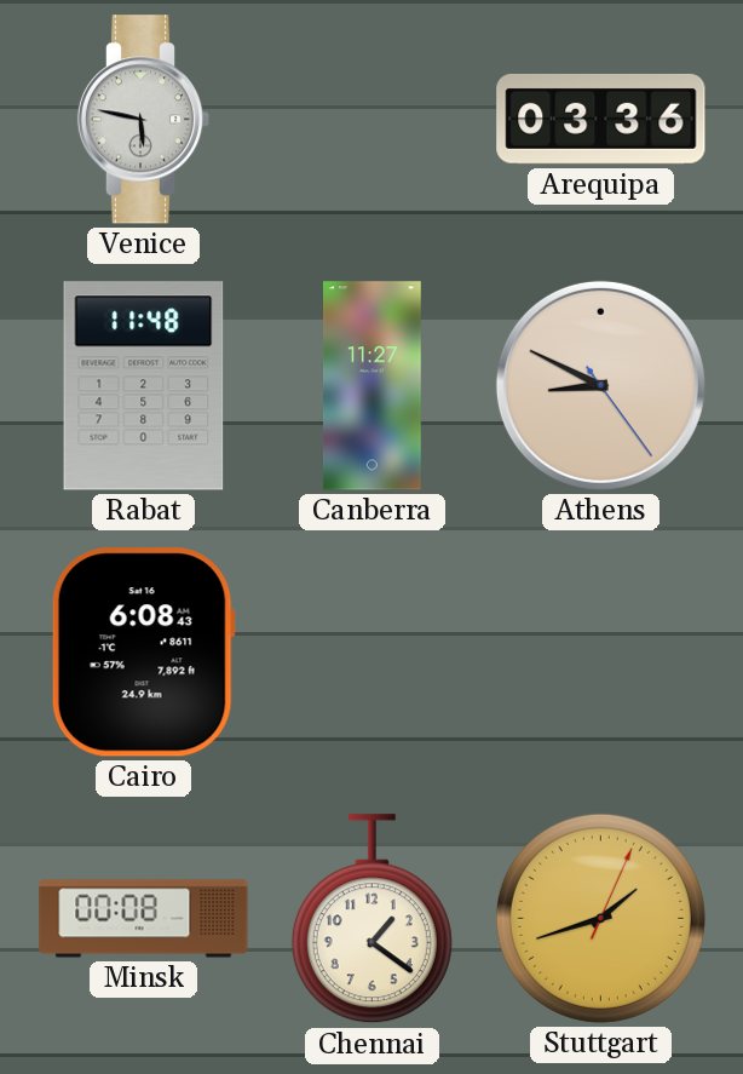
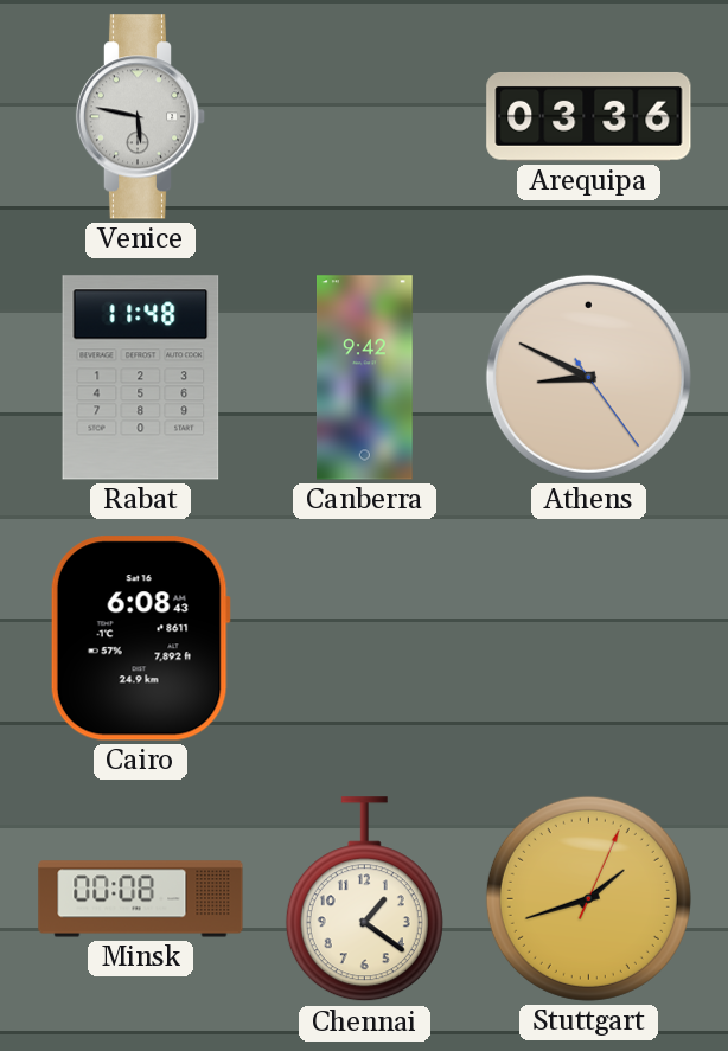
Canberra: 11:27 -> 9:42 (365, 378)
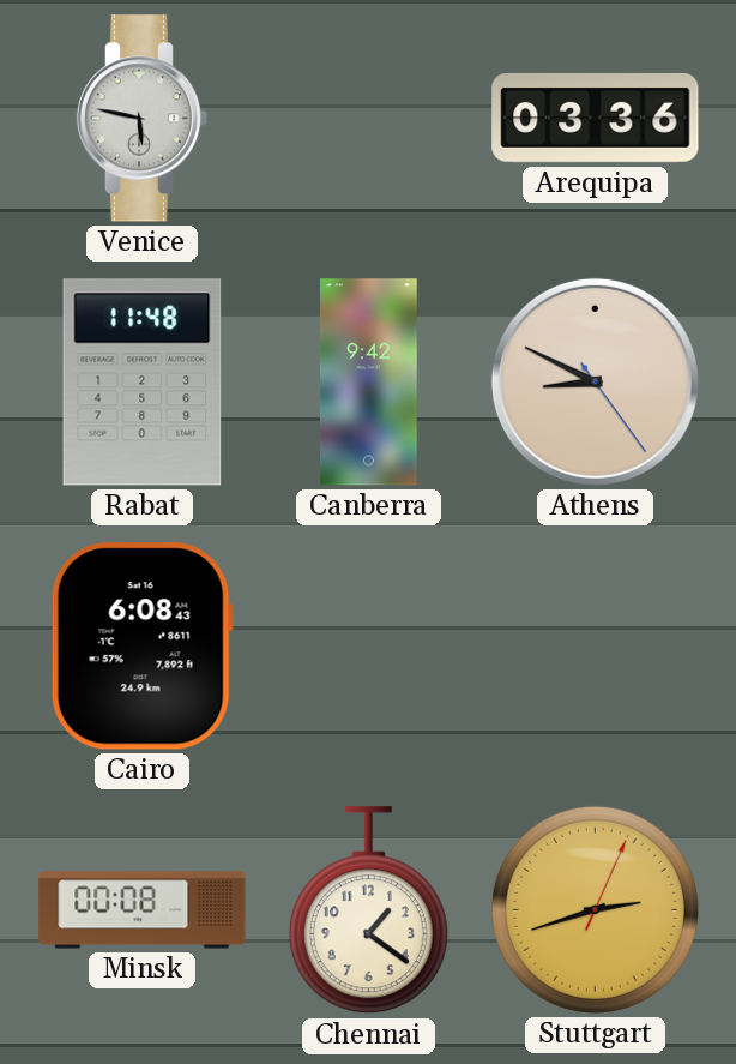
Stuttgart: 1:42 -> 2:42 (595, 909)
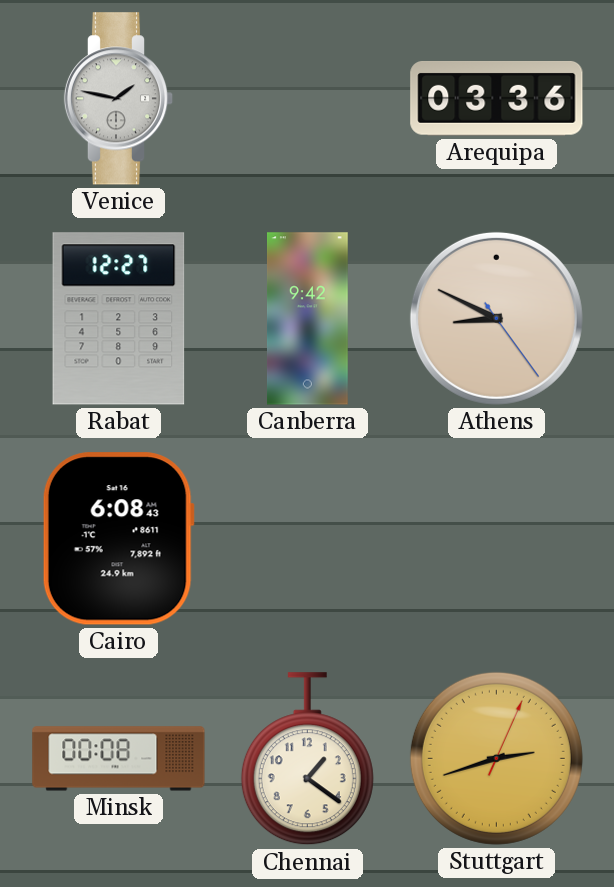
Venice: 5:47 -> 1:47 (119, 99)
Rabat: 11:48 -> 12:27 (119, 319)
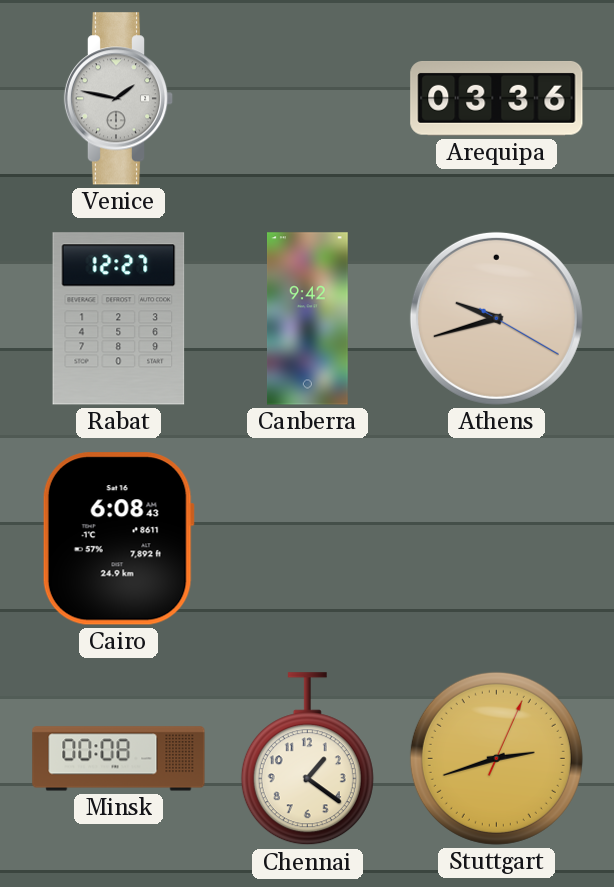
Athens: 8:49 -> 9:42 (496, 318)
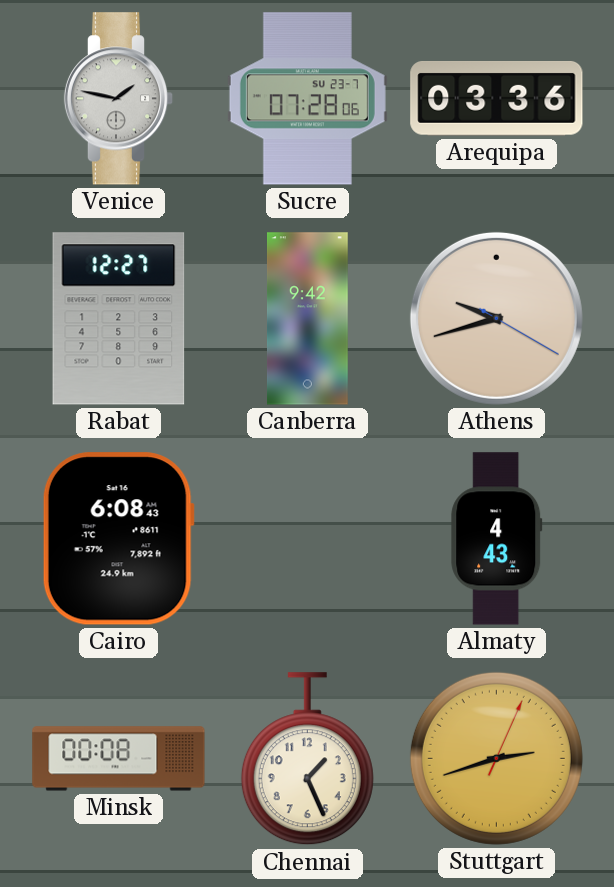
Sucre: none -> 07:28 (307, 99)
Almaty: none -> 4:43 (497, 539)
Chennai: 1:21 -> 1:26 (307, 759)
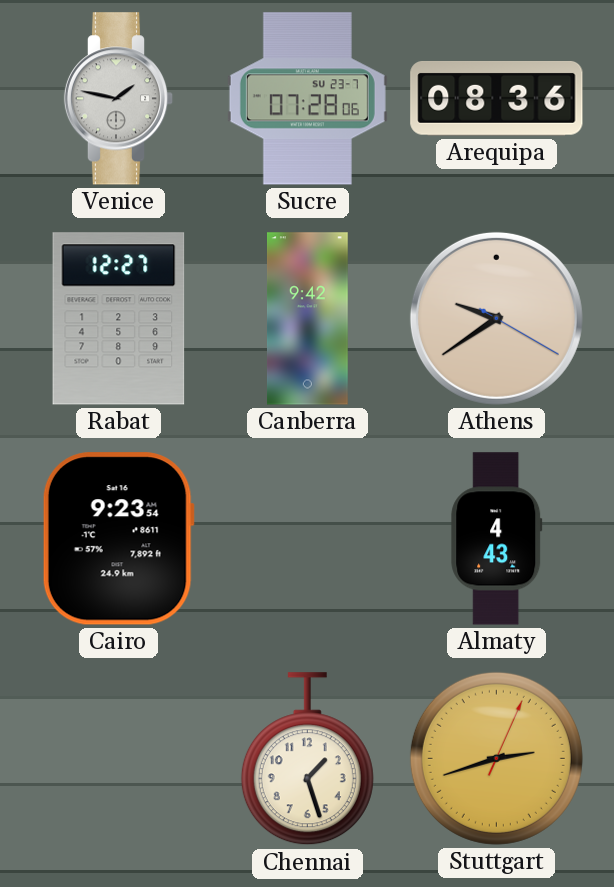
Arequipa: 03:36 -> 08:36 (497, 98)
Athens: 9:42 -> 9:39 (496, 318)
Cairo: 6:08 -> 9:23 (118, 539)
Minsk: 00:08 -> none (119, 759)
Chennai: 1:26 -> 1:27 (307, 759)
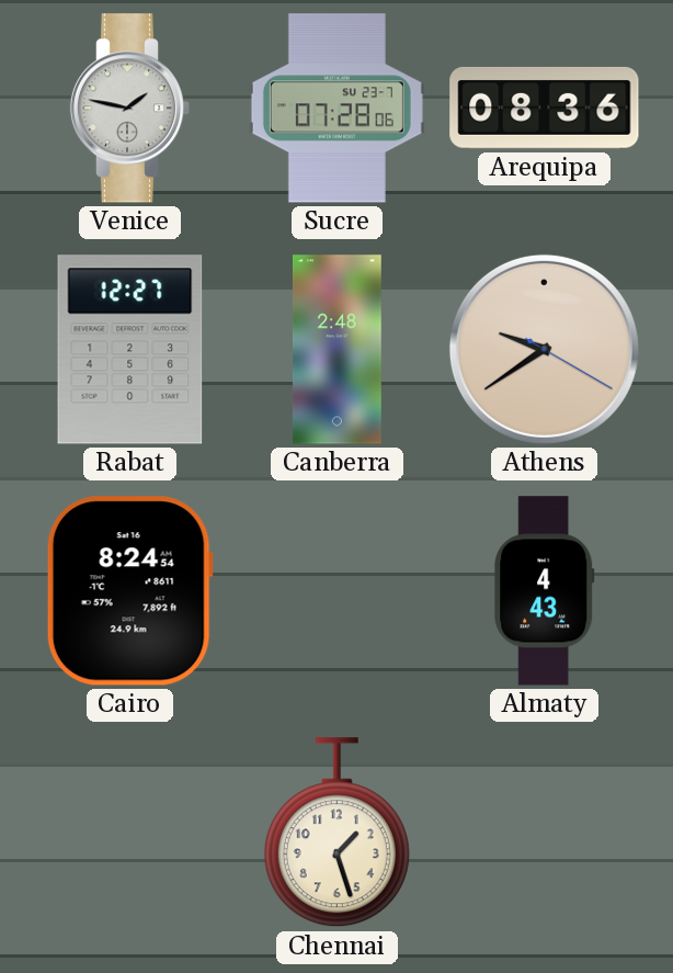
Canberra: 9:42 -> 2:48 (338, 350)
Cairo: 9:23 -> 8:24 (129, 591)
Stuttgart: 2:42 -> none (496, 758)
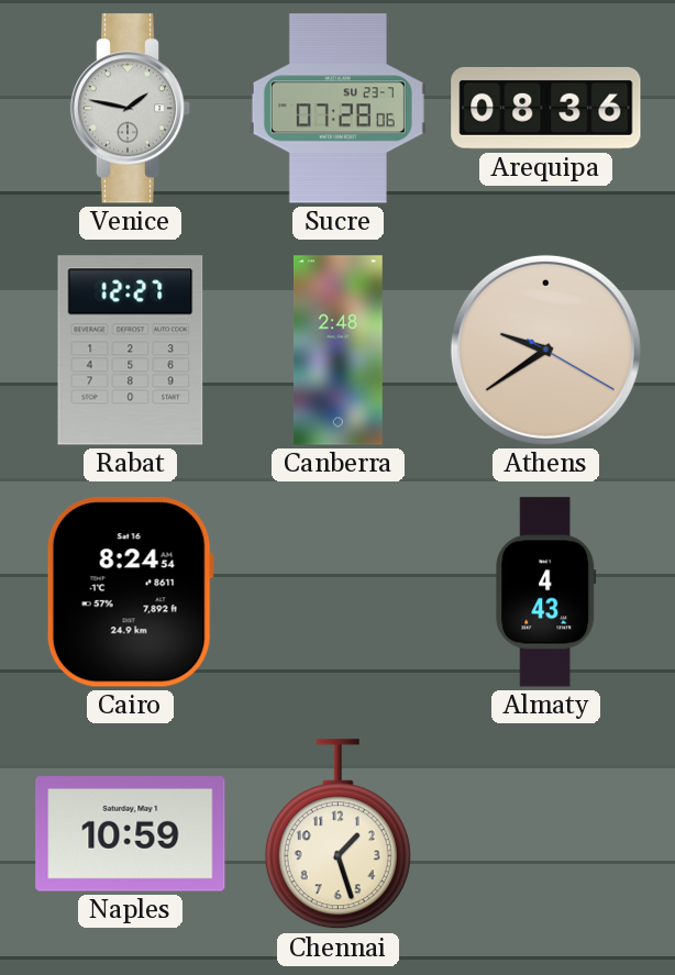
Naples: none -> 10:59 (131, 834)
